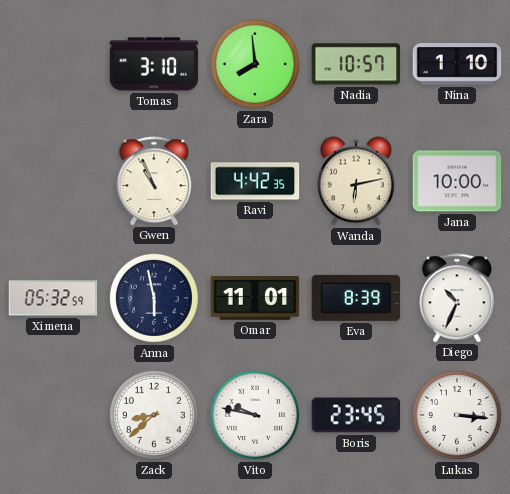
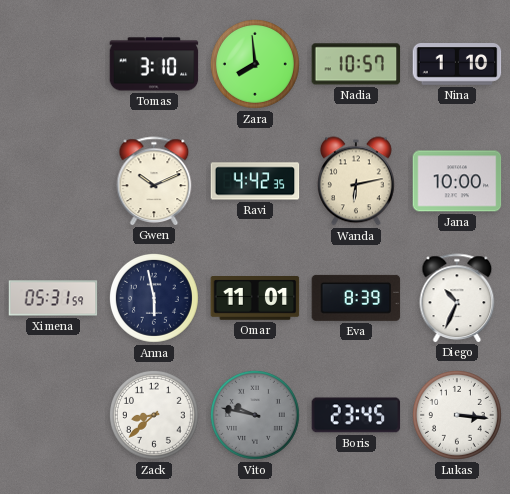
Gwen: 10:56 -> 10:11 (154, 181)
Ximena: 05:32 -> 05:31 (53, 298)
Vito dial: white -> grey (255, 415)
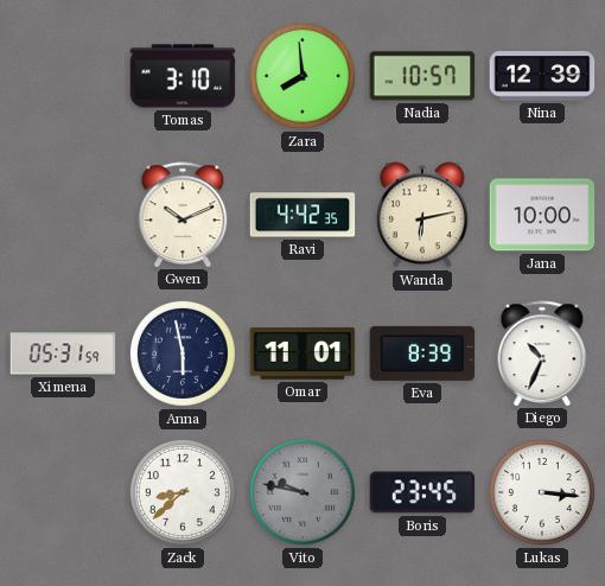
Nina: 1:10 -> 12:39 (542, 76)
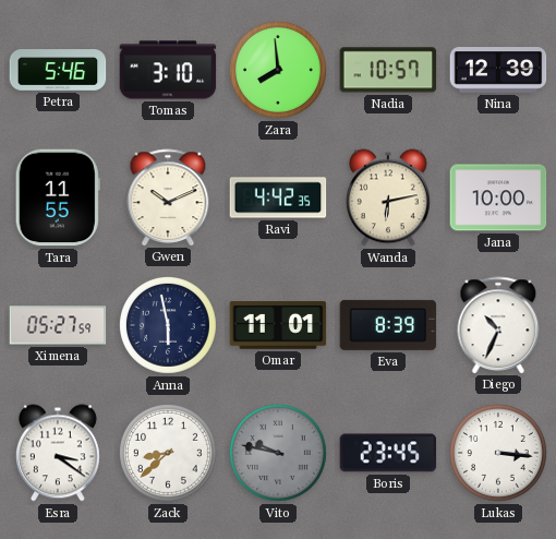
Petra: none -> 5:46 (58, 70)
Tara: none -> 11:55 (58, 197)
Ximena: 05:31 -> 05:27 (58, 325)
Esra: none -> 3:21 (58, 453)
